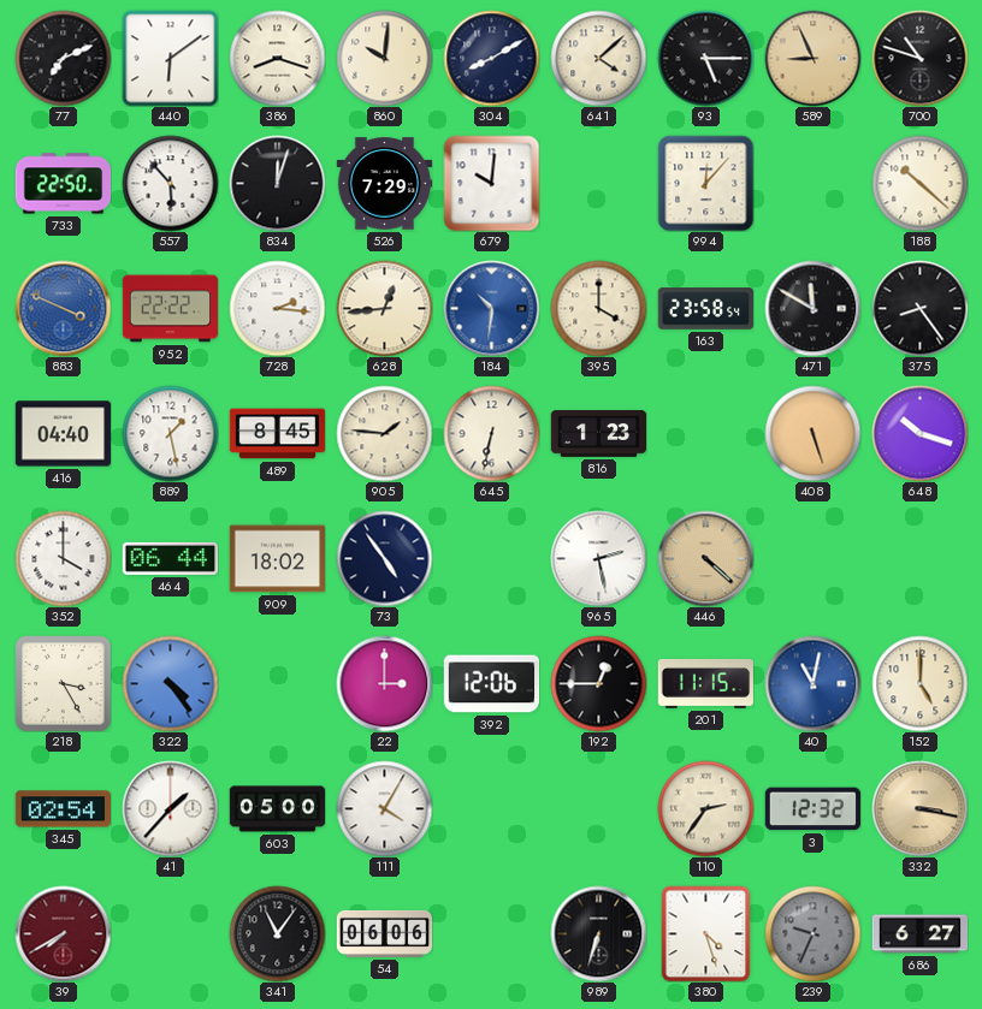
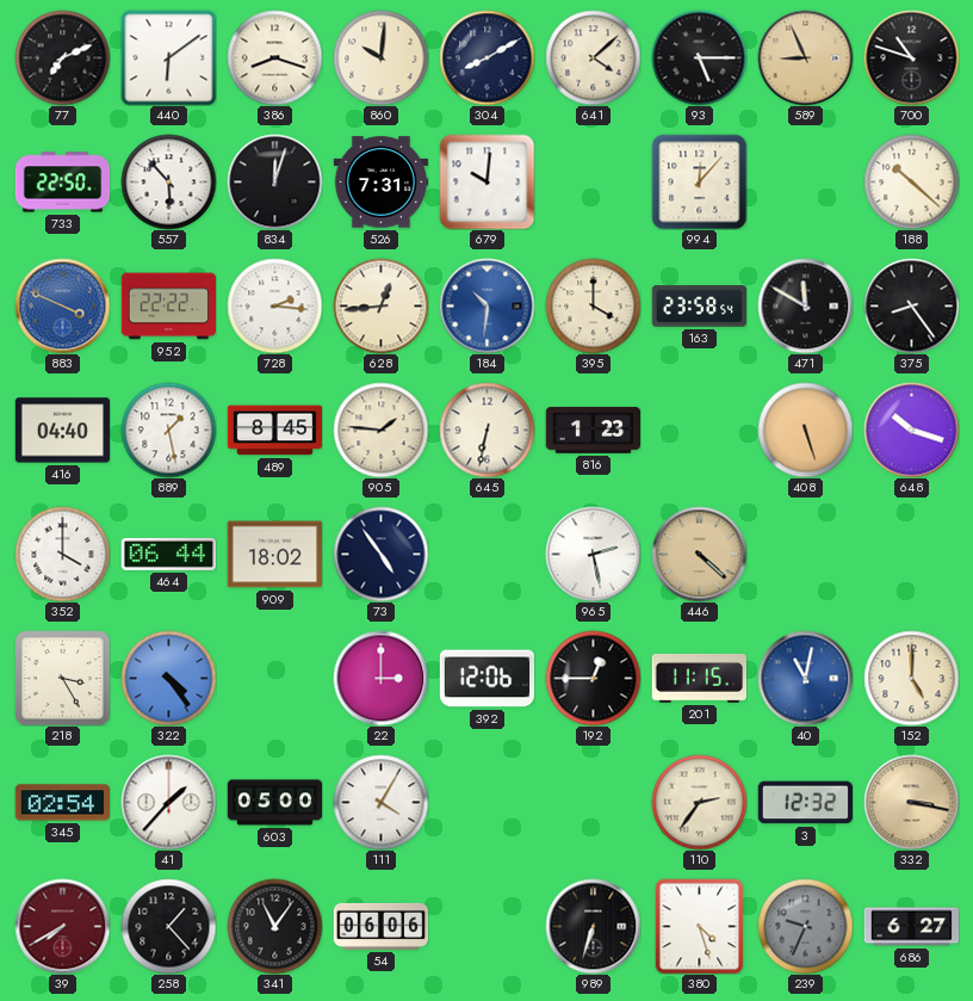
526: 7:29 -> 7:31 (380, 183)
258: none -> 1:23 (168, 926)
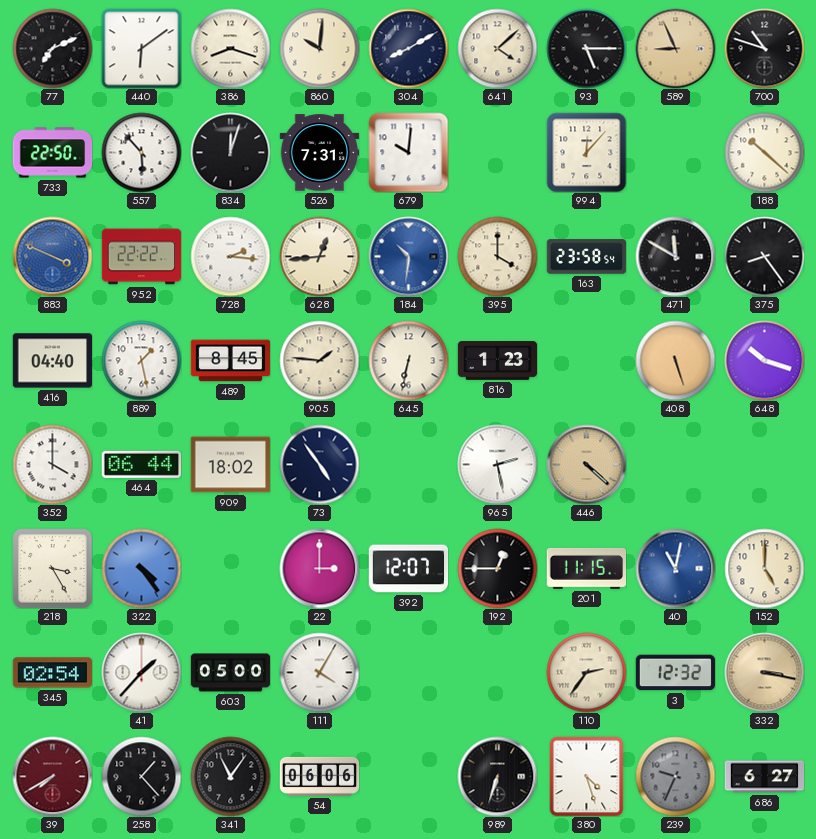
392: 12:06 -> 12:07 (408, 569)
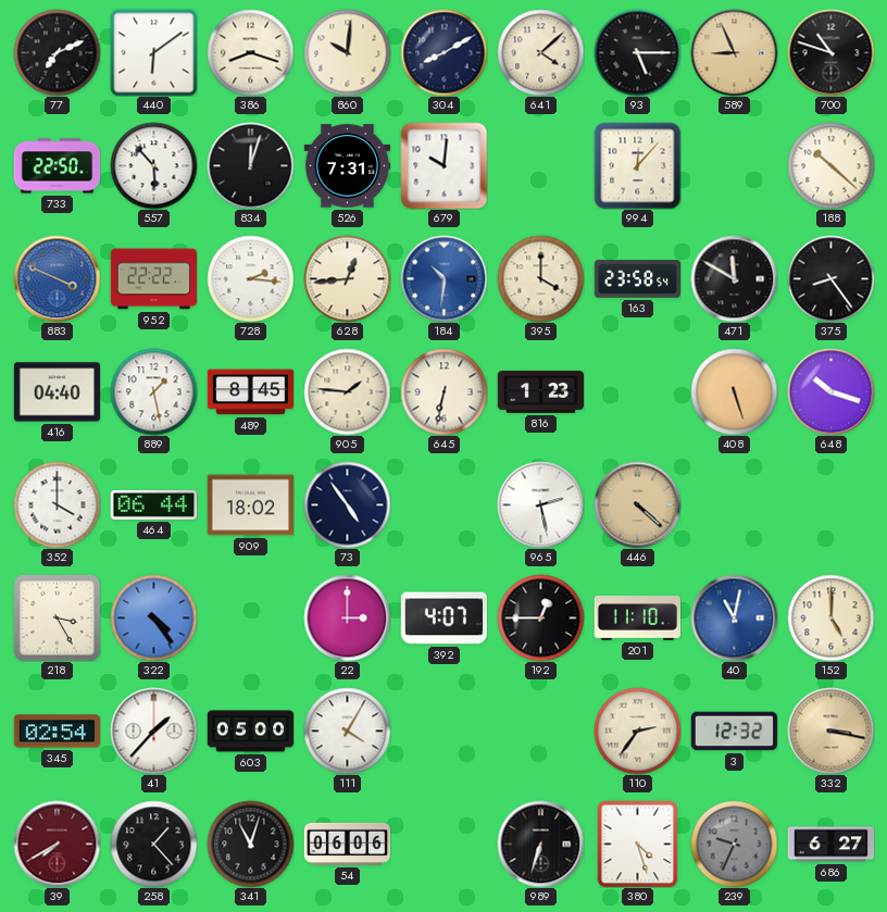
392: 12:07 -> 4:07 (443, 619)
201: 11:15 -> 11:10 (637, 617)
341: 11:06 -> 11:03 (250, 844)
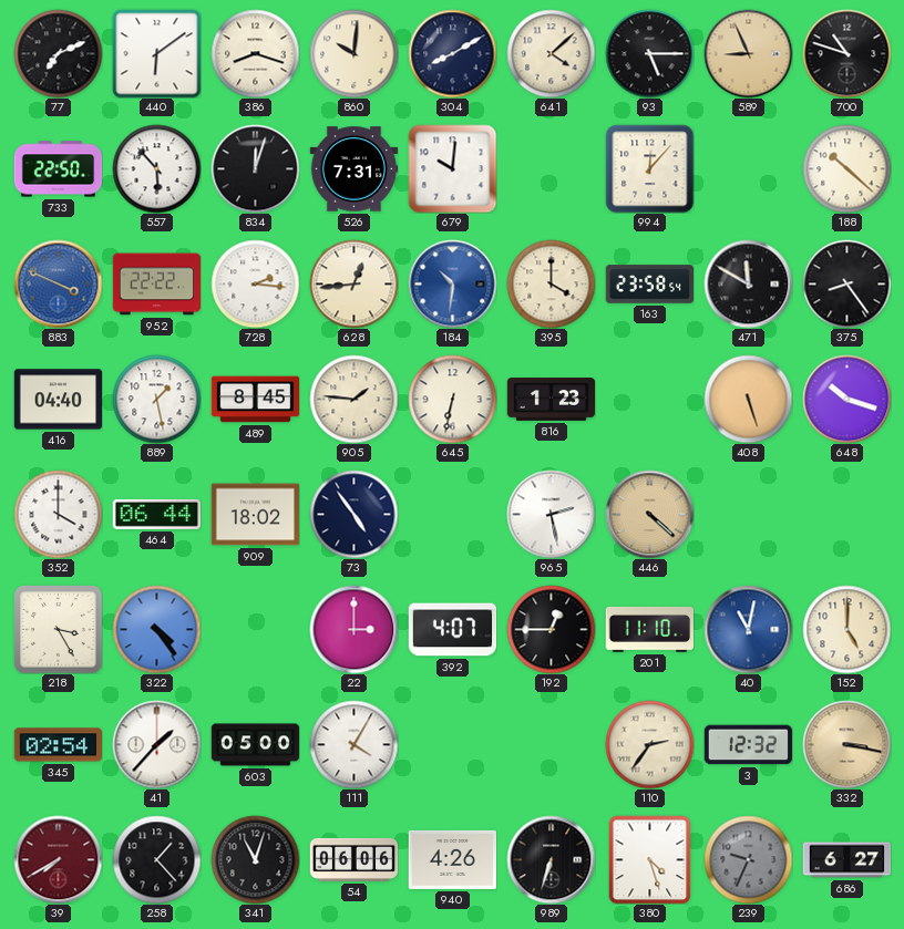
940: none -> 4:26 (452, 859)
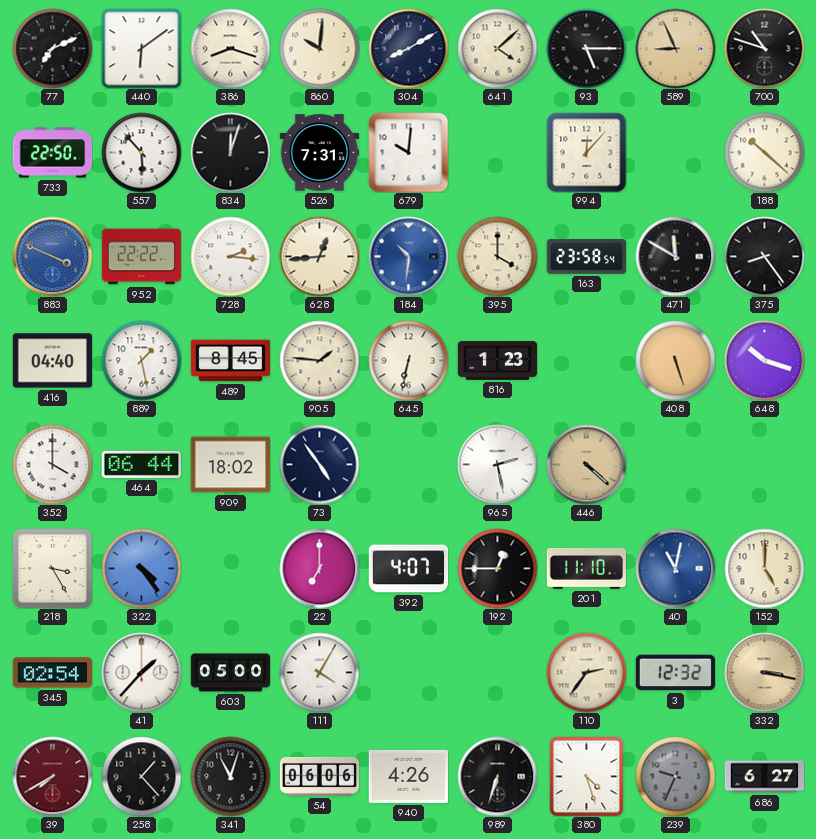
22: 3:00 -> 7:00 (319, 568)
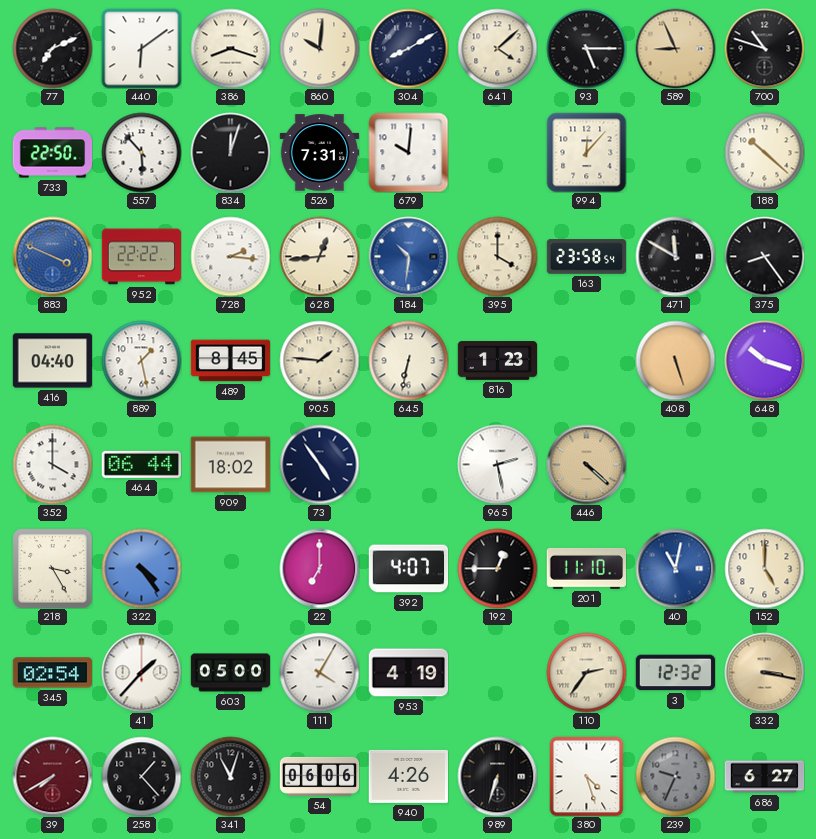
953: none -> 4:19 (408, 673)
